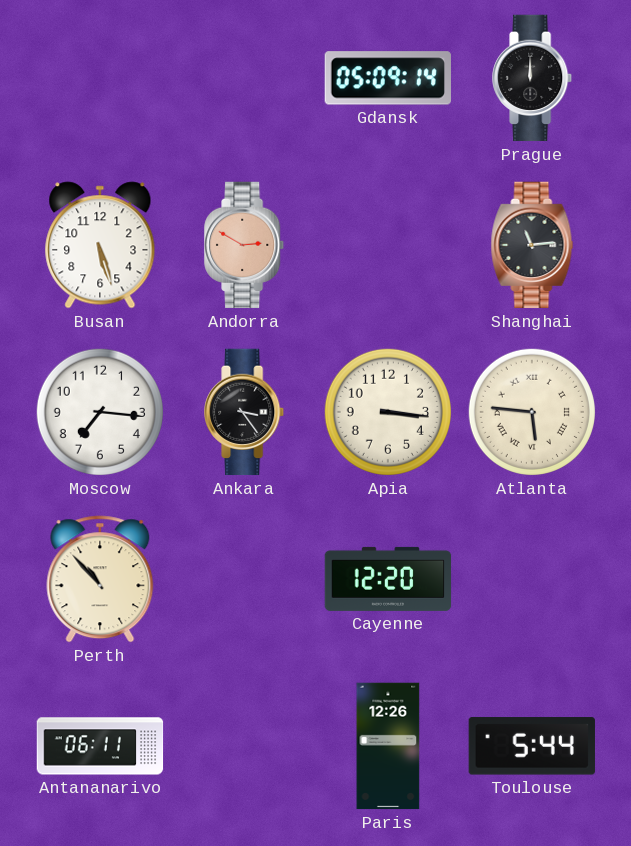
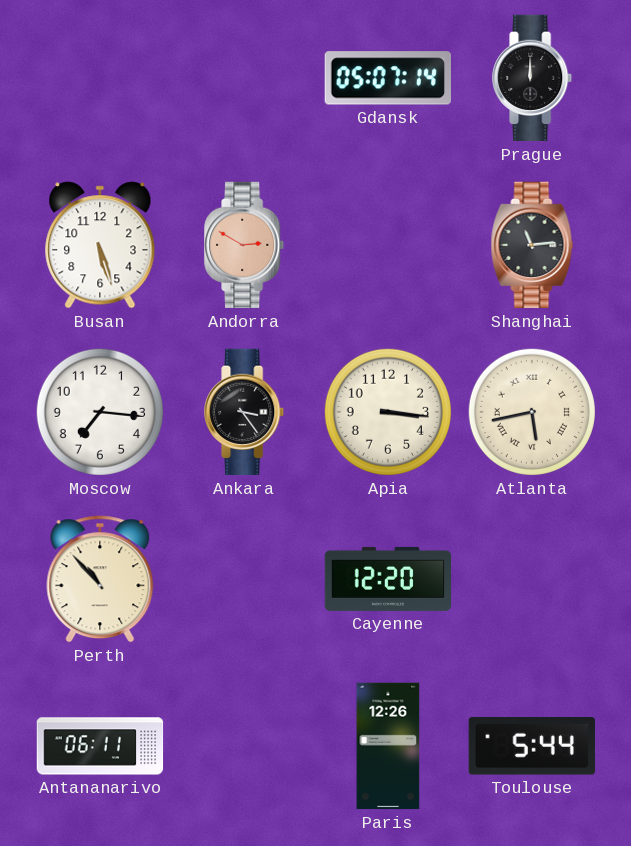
Gdansk: 05:09 -> 05:07 (388, 78)
Atlanta: 5:46 -> 5:43 (532, 412)
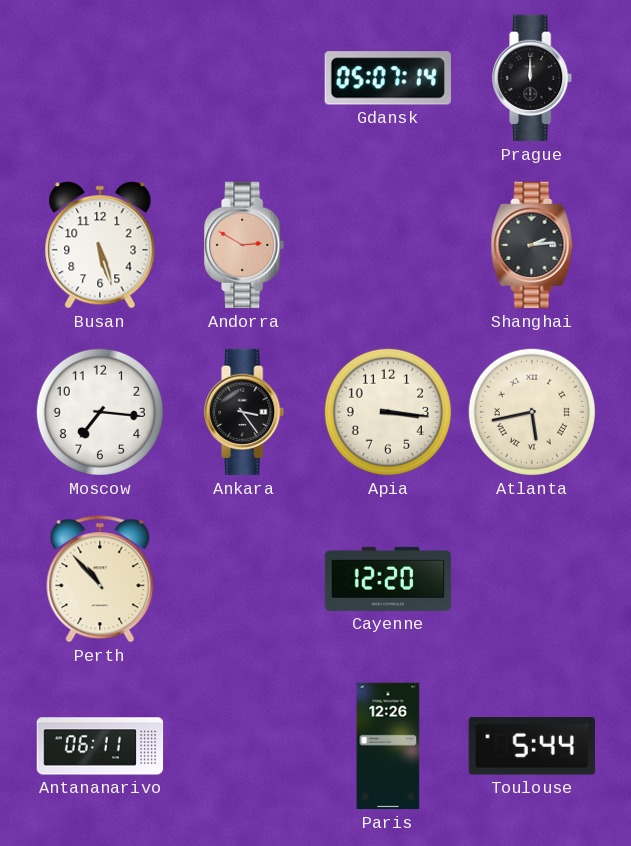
Shanghai: 11:14 -> 2:14 (532, 245)
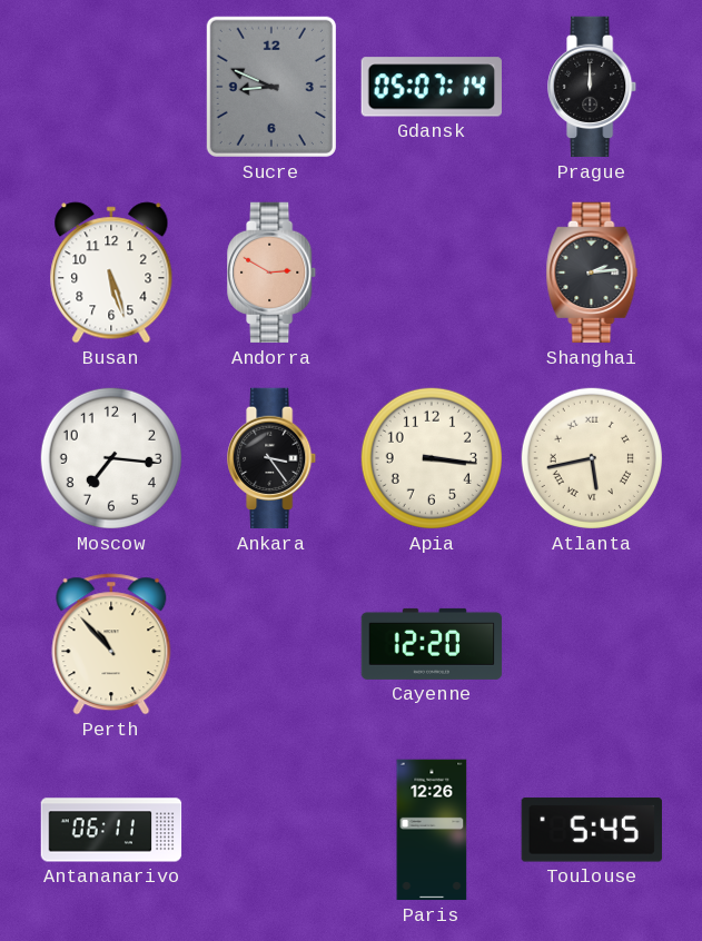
Sucre: none -> 8:49 (271, 87)
Toulouse: 5:44 -> 5:45 (592, 830)
